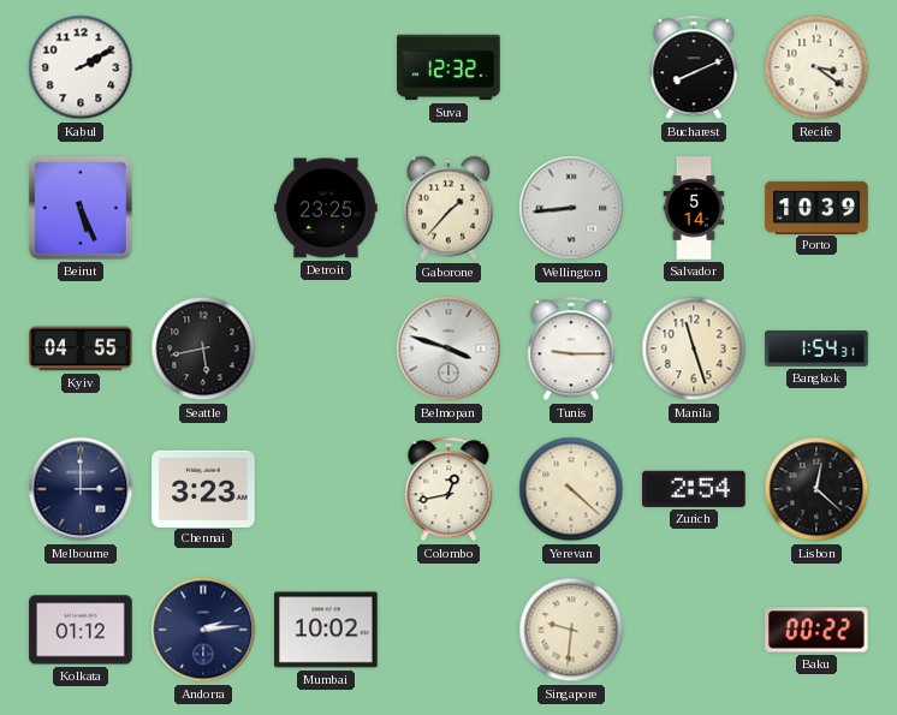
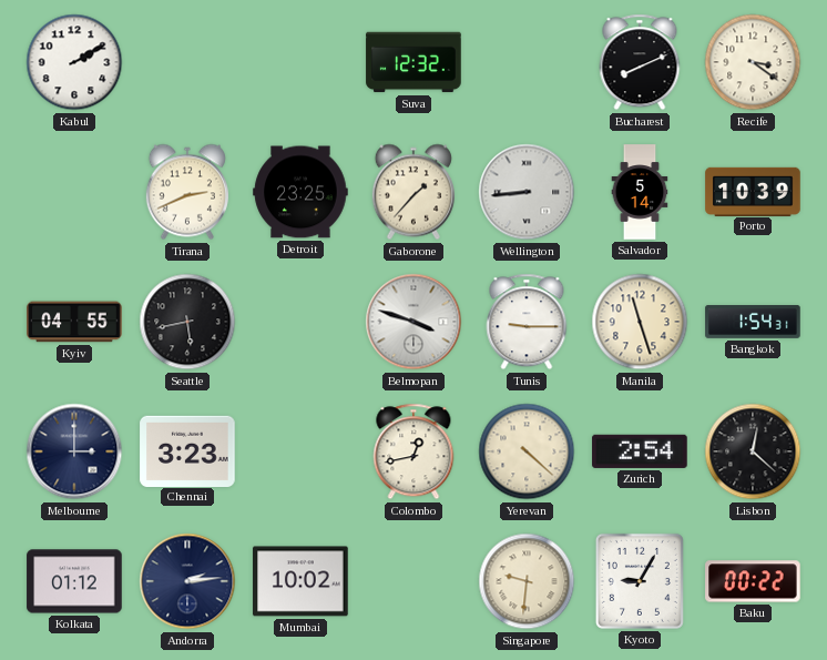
Beirut: 5:26 -> none (81, 208)
Tirana: none -> 2:41 (187, 192)
Kyoto: none -> 9:05 (640, 581)
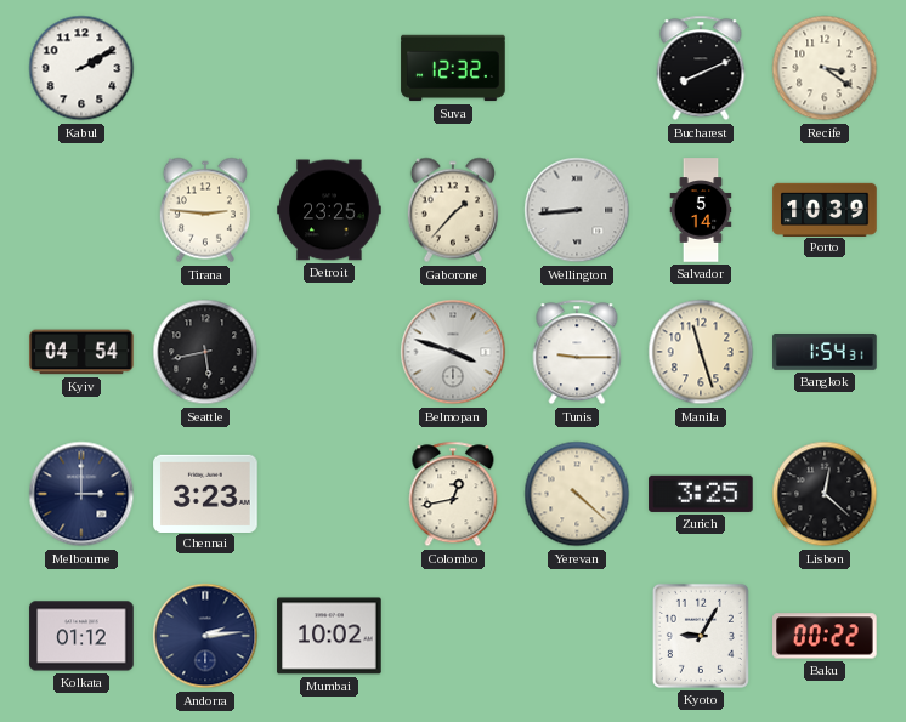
Tirana: 2:41 -> 2:46 (205, 210)
Kyiv: 04:55 -> 04:54 (81, 352)
Zurich: 2:54 -> 3:25 (701, 494)
Singapore: 9:31 -> none (527, 581)
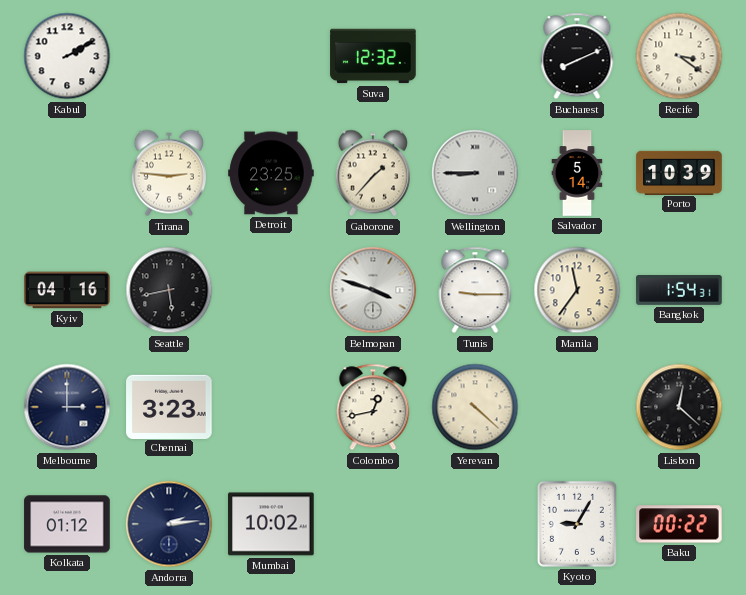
Wellington: 8:44 -> 8:45 (475, 173)
Kyiv: 04:54 -> 04:16 (67, 290)
Manila: 11:27 -> 11:36 (577, 290)
Zurich: 3:25 -> none (701, 494)
